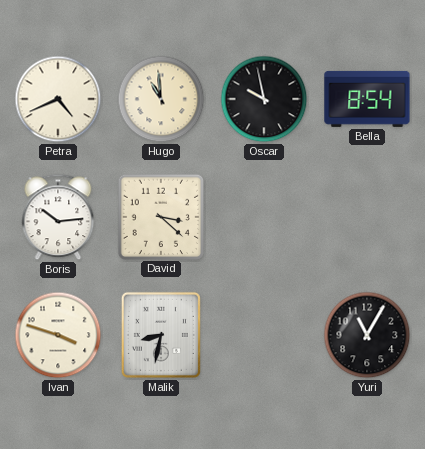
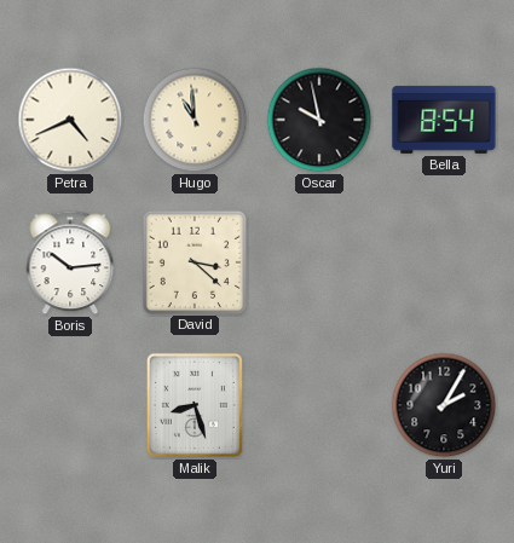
Ivan: 3:48 -> none (58, 335)
Malik: 8:32 -> 8:27 (195, 405)
Yuri: 11:05 -> 2:05 (444, 405)
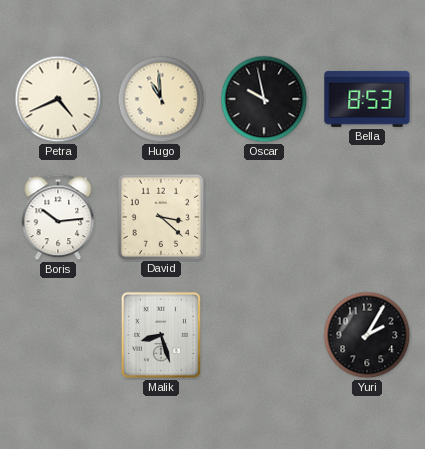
Bella: 8:54 -> 8:53 (367, 99)
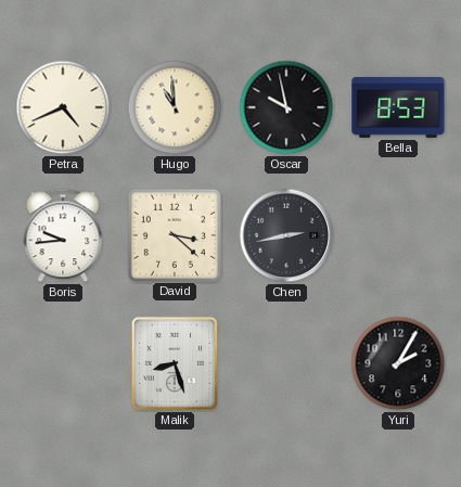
Boris: 10:14 -> 9:44 (63, 235)
Chen: none -> 2:43 (286, 235)
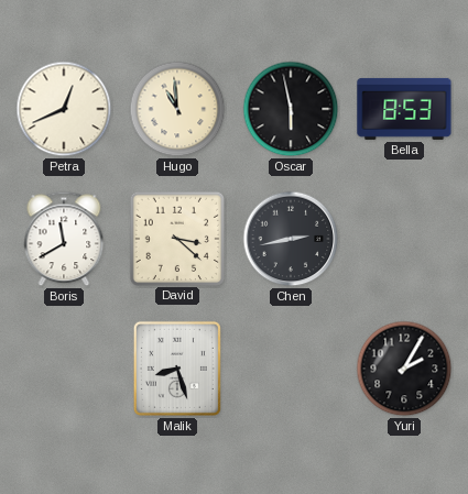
Petra: 4:41 -> 12:41 (64, 109)
Oscar: 9:58 -> 5:58 (291, 109)
Boris: 9:44 -> 11:40 (64, 239)
